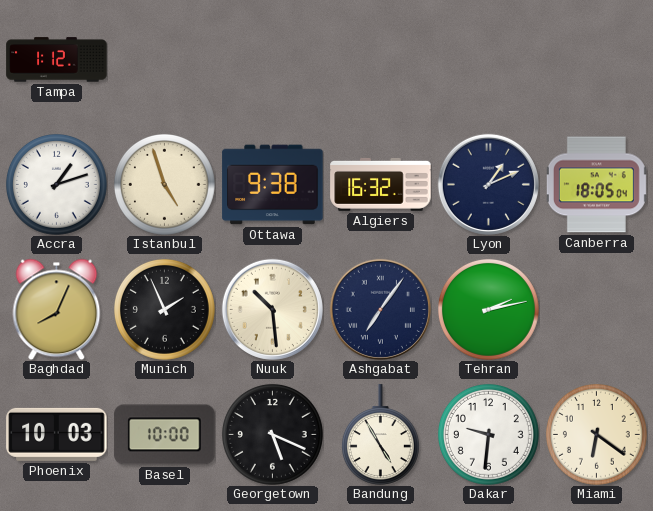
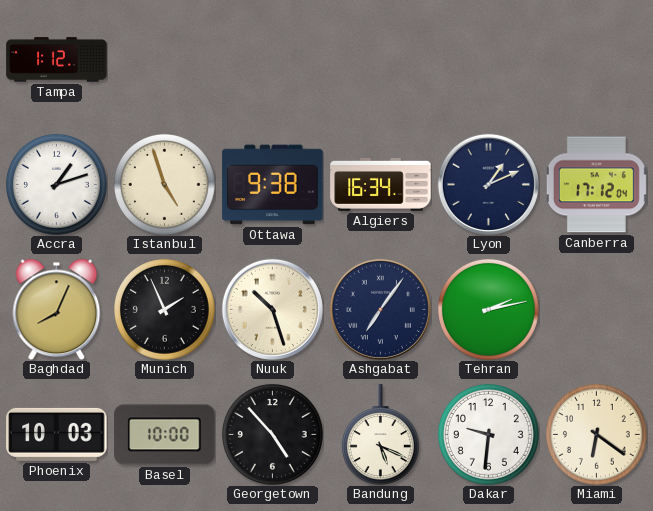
Algiers: 16:32 -> 16:34 (381, 184)
Canberra: 18:05 -> 17:12 (596, 185)
Nuuk: 10:29 -> 10:27 (272, 309)
Georgetown: 5:19 -> 4:53 (272, 434)
Bandung: 4:55 -> 5:19 (380, 435)
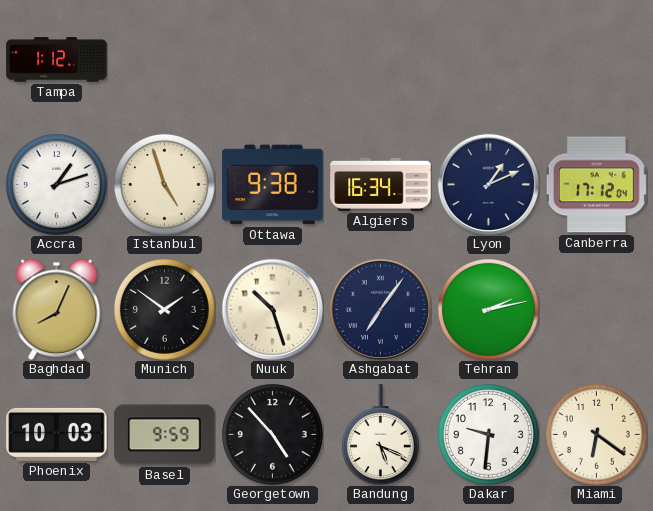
Munich: 1:56 -> 1:51 (164, 309)
Basel: 10:00 -> 9:59 (165, 435)
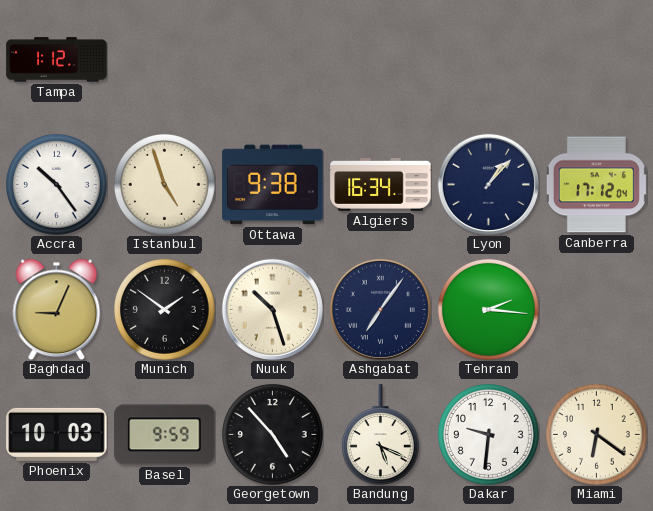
Accra: 1:12 -> 10:24 (56, 184)
Lyon: 1:11 -> 1:07 (488, 184)
Baghdad: 8:04 -> 9:04 (57, 309)
Tehran: 2:13 -> 2:16 (488, 309)
